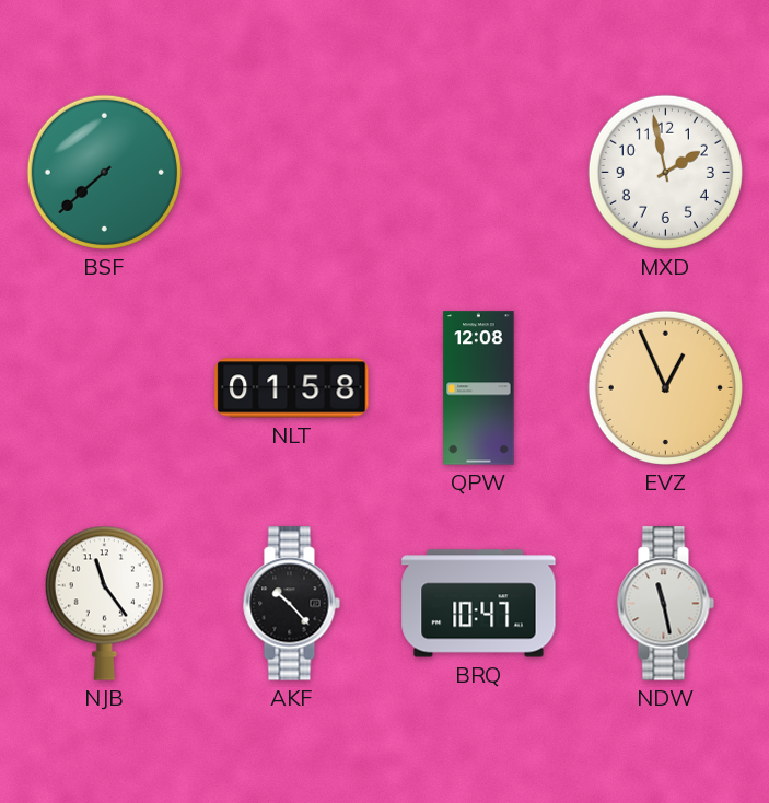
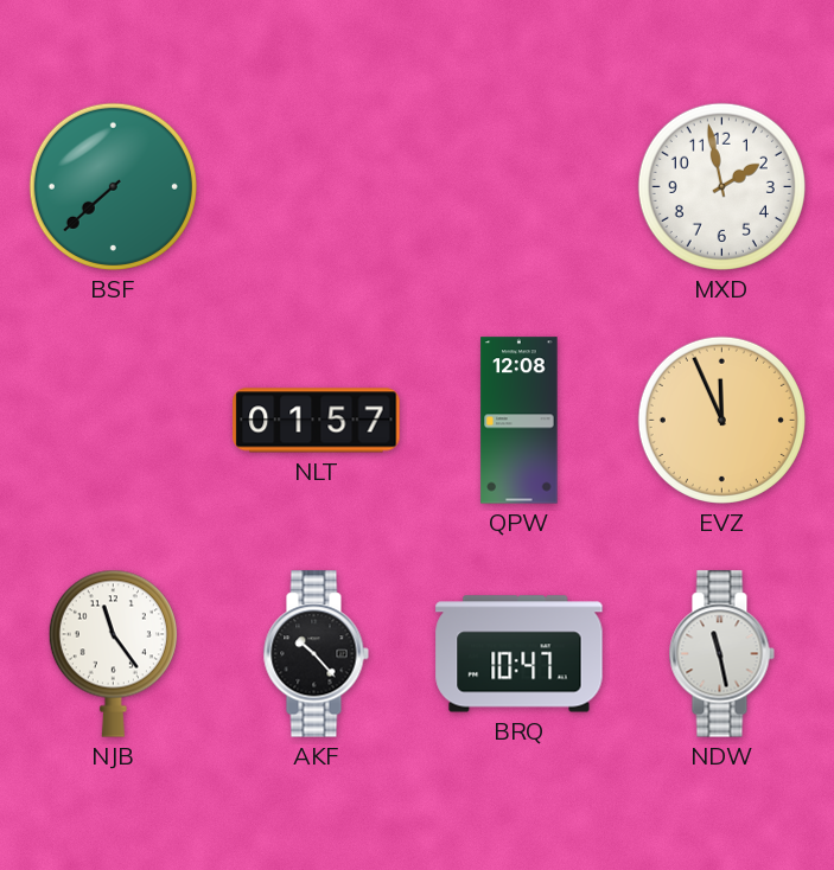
NLT: 01:58 -> 01:57 (317, 421)
EVZ: 12:56 -> 11:56 (721, 420)
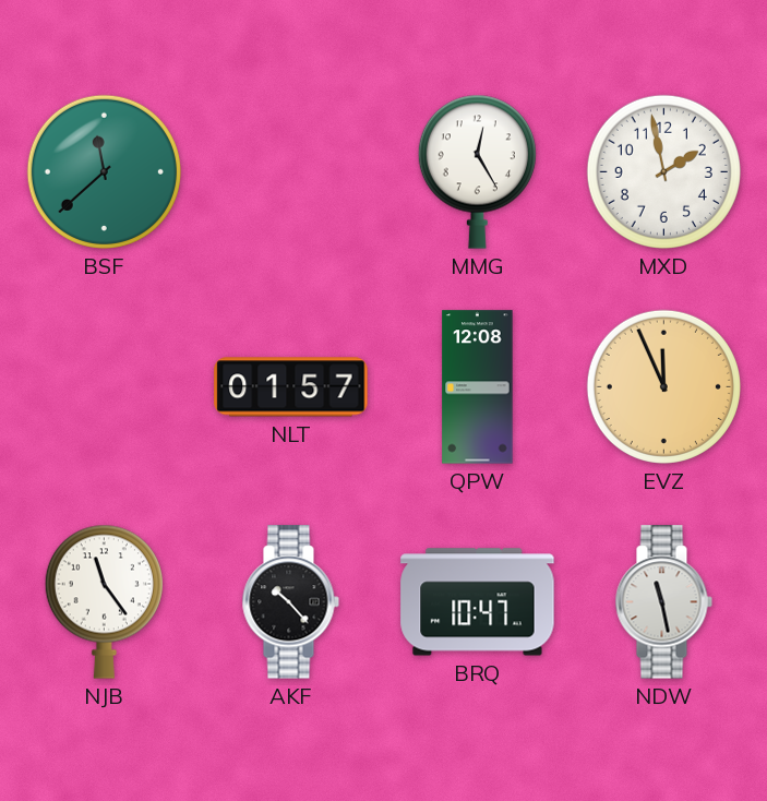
BSF: 7:38 -> 11:38 (104, 171)
MMG: none -> 12:25 (477, 171)
